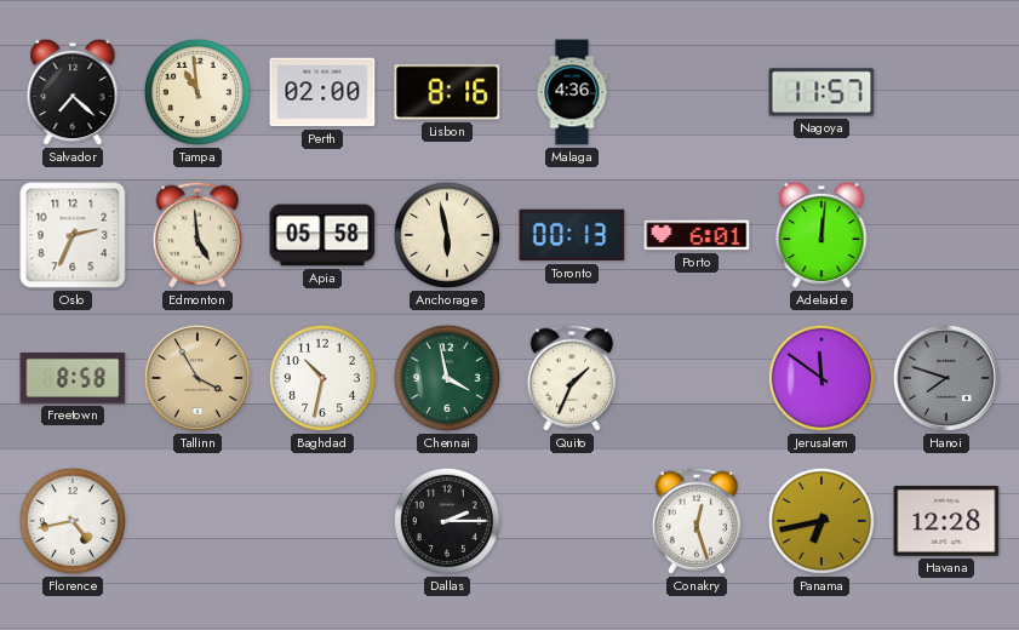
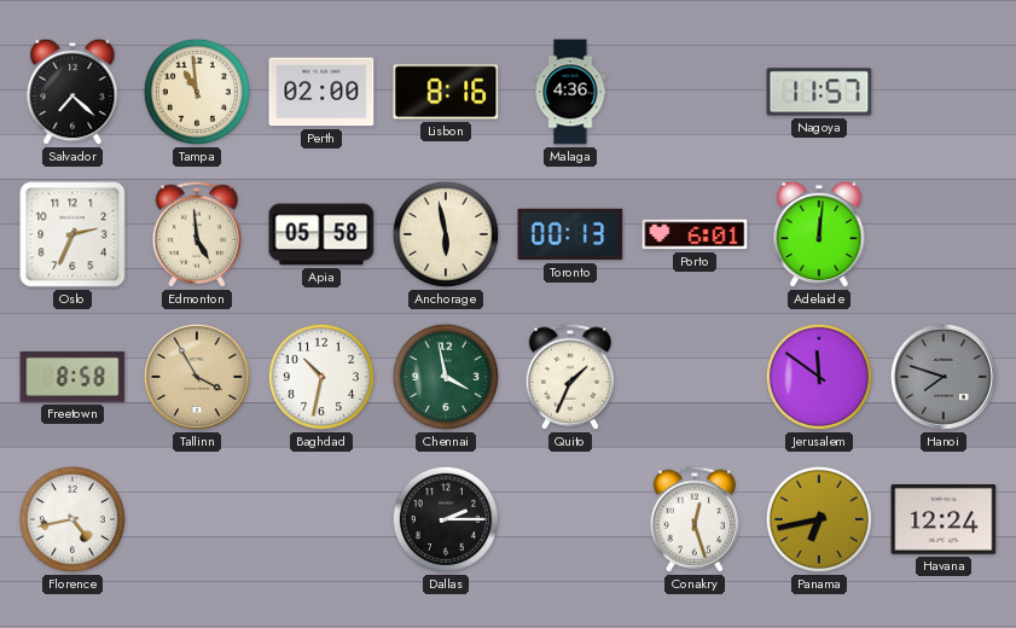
Havana: 12:28 -> 12:24 (944, 519)
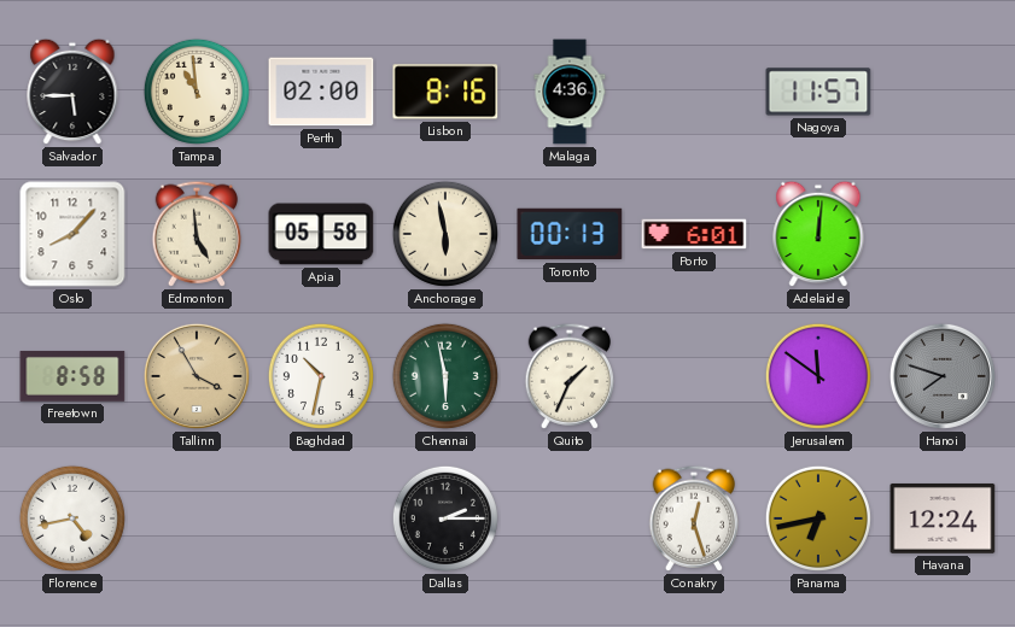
Salvador: 7:22 -> 5:45 (72, 92)
Oslo: 2:34 -> 8:07 (72, 234)
Chennai: 3:58 -> 5:58 (445, 376)
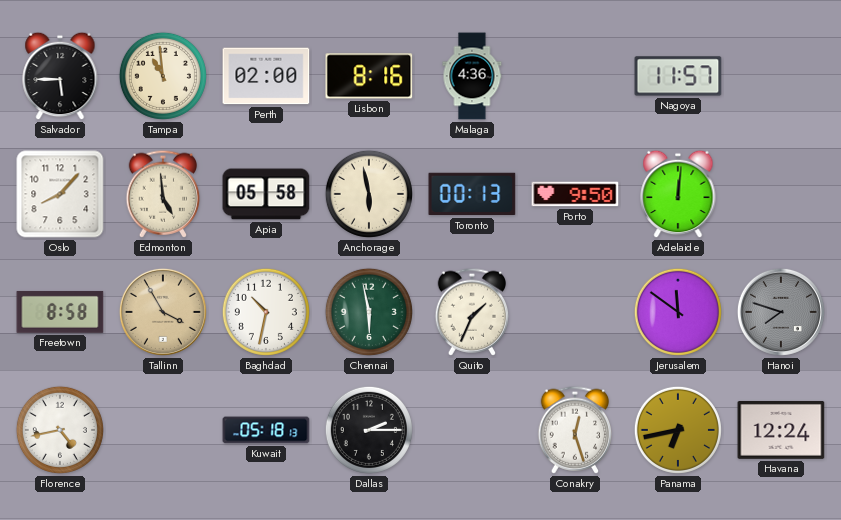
Porto: 6:01 -> 9:50 (575, 194)
Kuwait: none -> 05:18 (266, 430)
